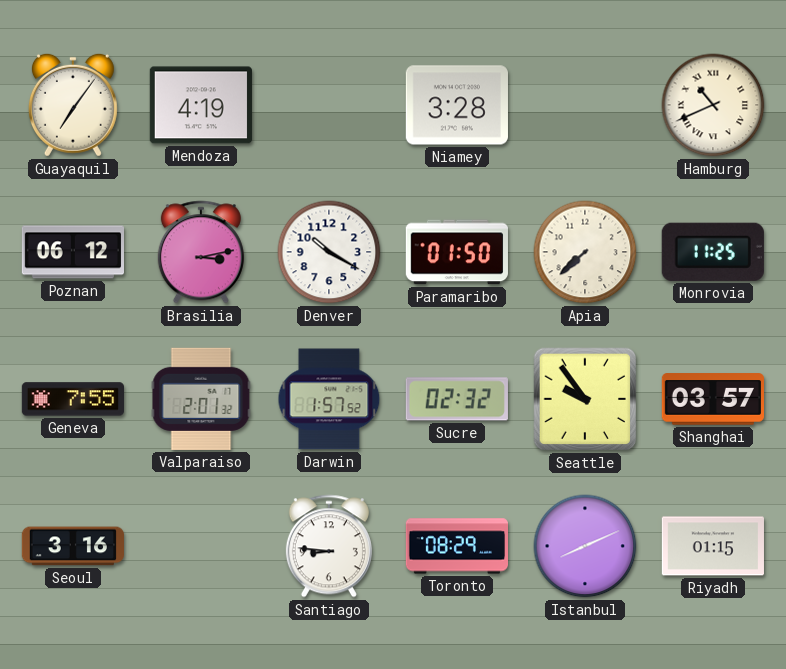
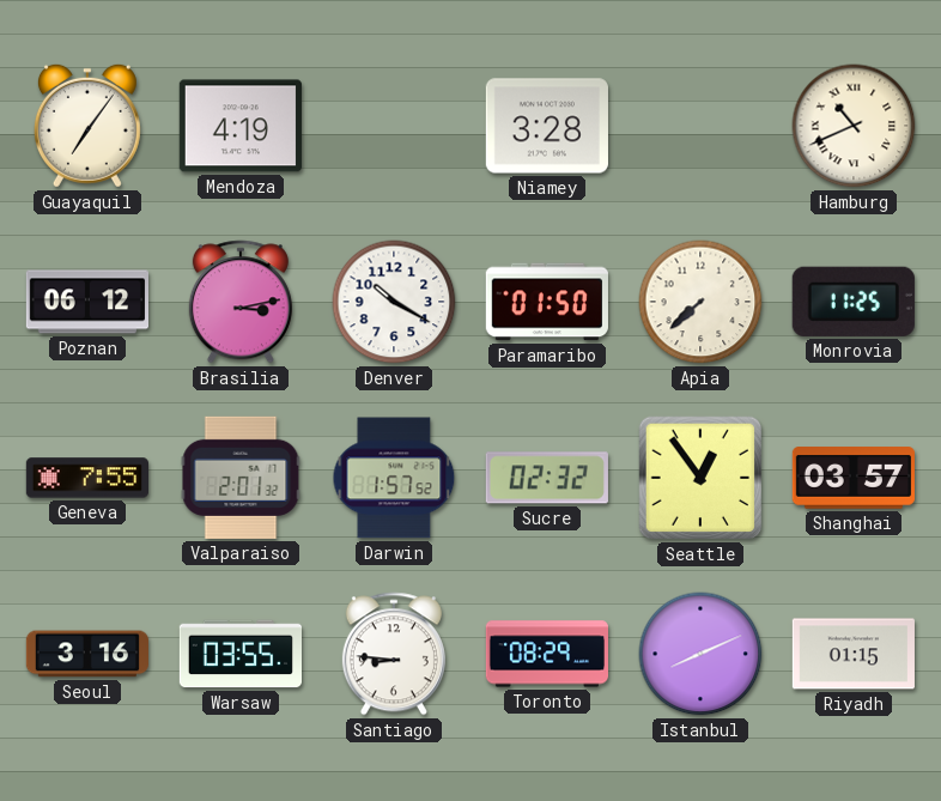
Seattle: 9:54 -> 12:54 (700, 478)
Warsaw: none -> 03:55 (239, 654)
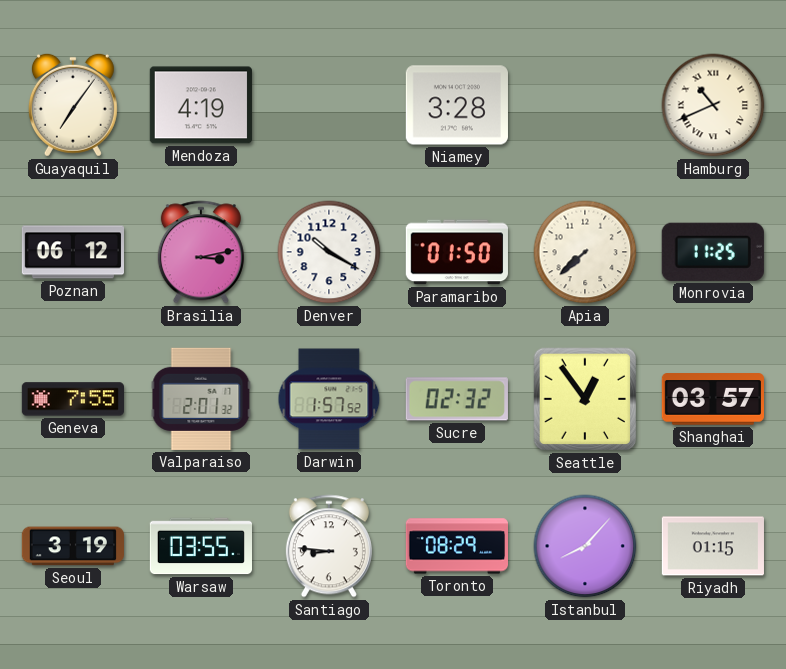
Seoul: 3:16 -> 3:19 (73, 546)
Istanbul: 8:11 -> 8:07 (585, 546)
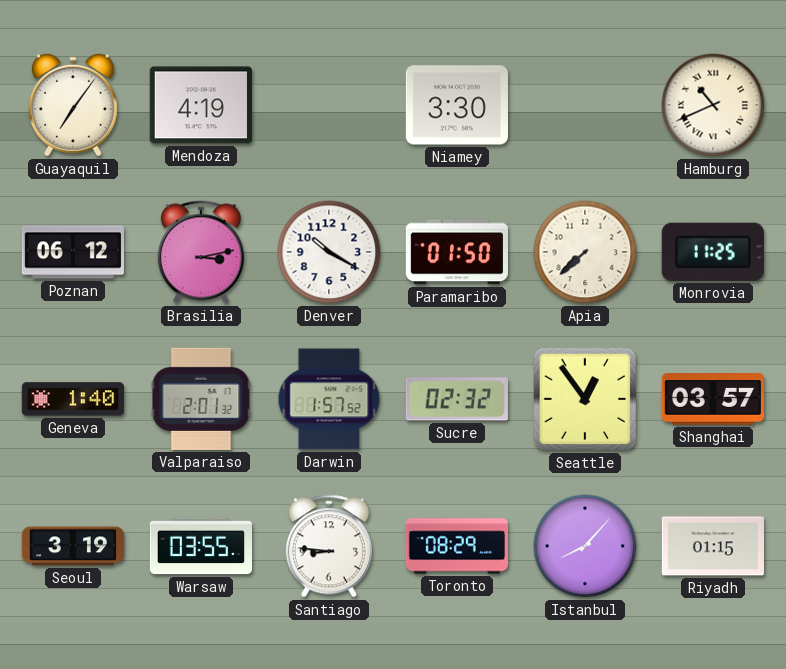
Niamey: 3:28 -> 3:30 (457, 105)
Geneva: 7:55 -> 1:40 (72, 399)
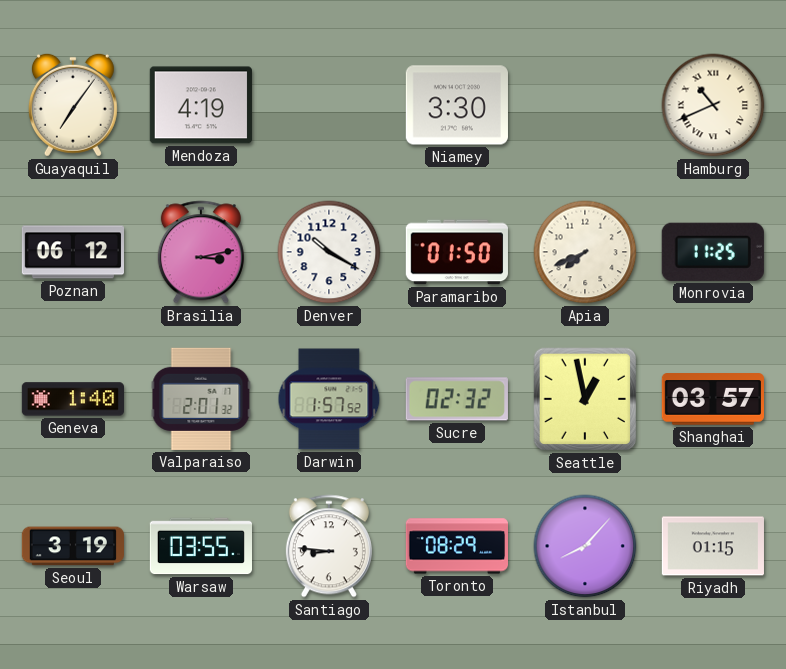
Apia: 7:38 -> 7:41 (585, 252)
Seattle: 12:54 -> 12:58 (585, 399)
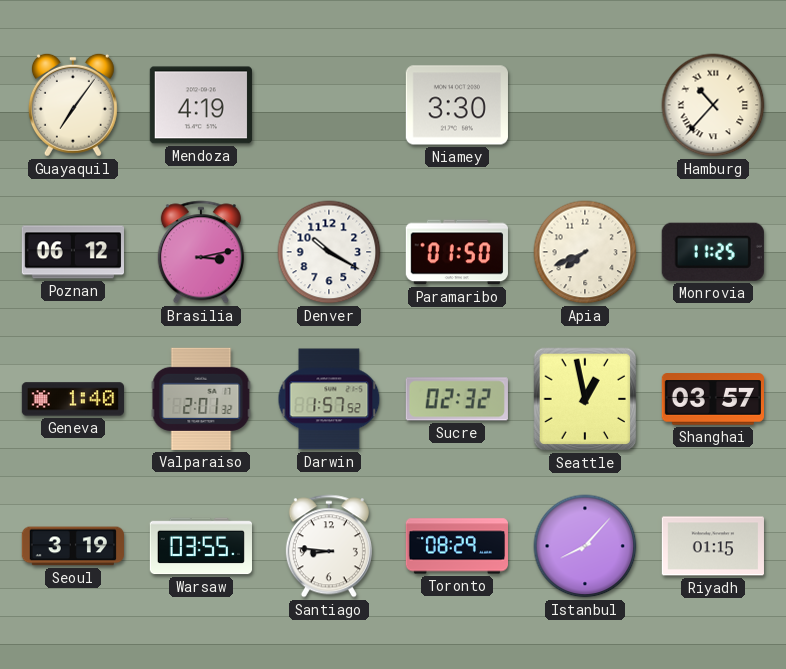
Hamburg: 10:41 -> 10:37 (713, 105)
